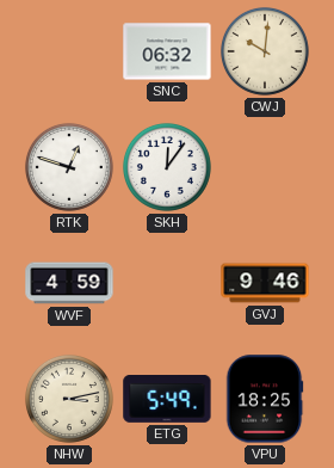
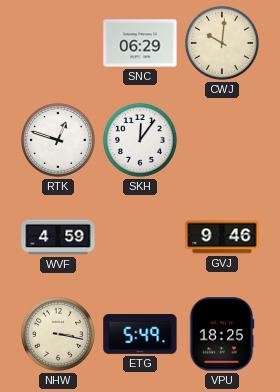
SNC: 06:32 -> 06:29 (140, 43)
NHW: 3:13 -> 3:17 (58, 334)
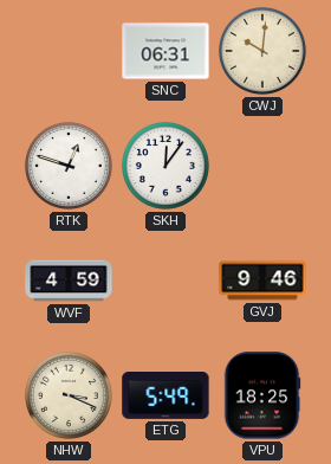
SNC: 06:29 -> 06:31 (165, 51)
NHW: 3:17 -> 3:19 (69, 395)
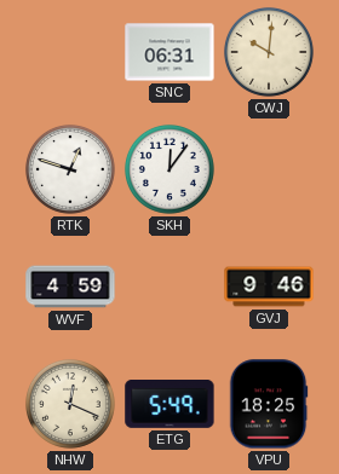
NHW: 3:19 -> 12:19 (70, 404)
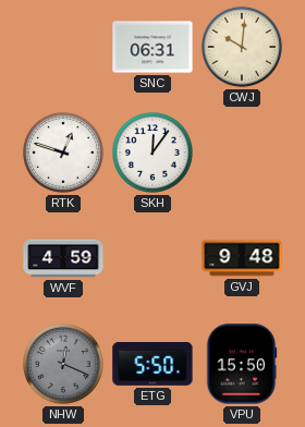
GVJ: 9:46 -> 9:48 (242, 258)
NHW dial: cream -> grey (63, 364)
ETG: 5:49 -> 5:50 (152, 365)
VPU: 18:25 -> 15:50 (242, 364)
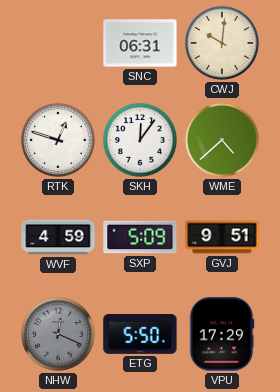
WME: none -> 4:38 (222, 140)
SXP: none -> 5:09 (140, 237)
GVJ: 9:48 -> 9:51 (222, 237)
VPU: 15:50 -> 17:29 (222, 334)
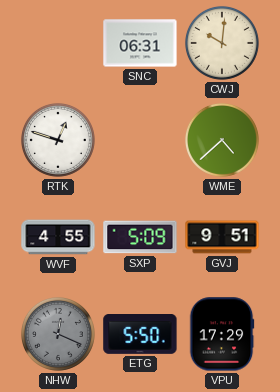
SKH: 12:06 -> none (140, 140)
WVF: 4:59 -> 4:55 (58, 237)
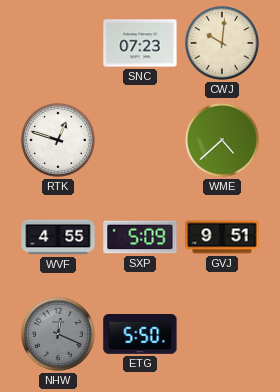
SNC: 06:31 -> 07:23 (140, 43)
VPU: 17:29 -> none (222, 334)
